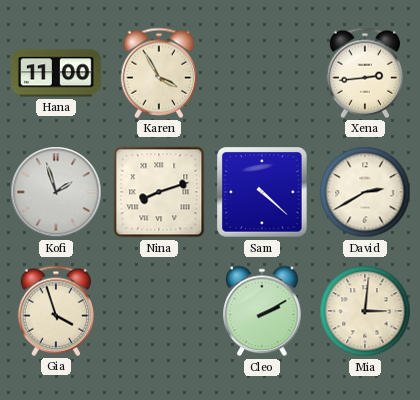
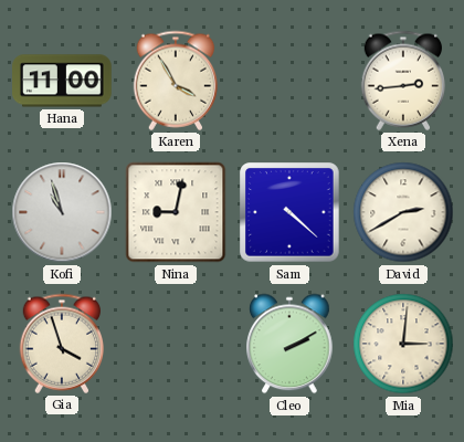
Kofi: 1:57 -> 10:57 (62, 212)
Nina: 8:12 -> 9:02 (176, 212)
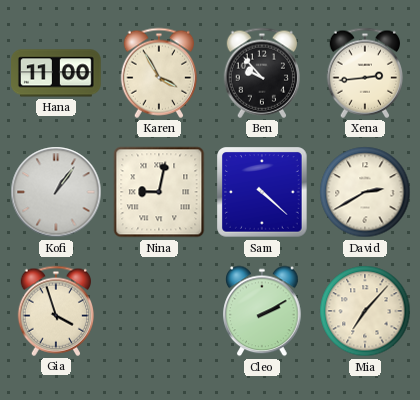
Ben: none -> 9:53 (261, 73)
Kofi: 10:57 -> 1:06 (56, 192)
Mia: 3:01 -> 7:07 (365, 311)
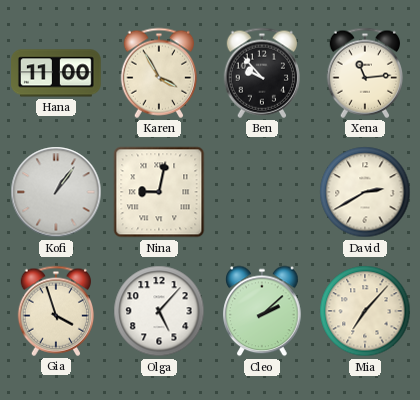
Xena: 2:44 -> 11:14 (364, 73)
Sam: 4:22 -> none (262, 192)
Olga: none -> 5:07 (159, 311)
Cleo: 2:10 -> 2:08 (262, 311)
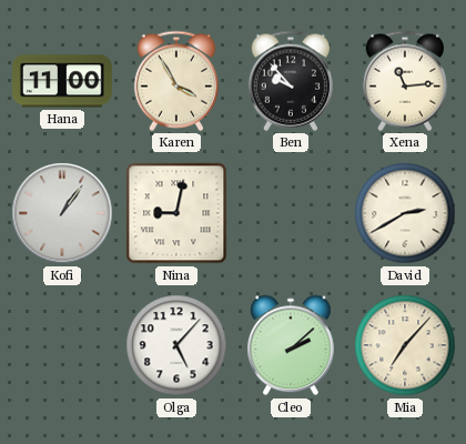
Gia: 3:57 -> none (55, 311)
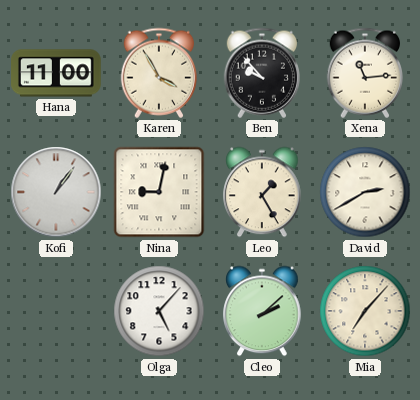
Leo: none -> 1:25 (262, 192)
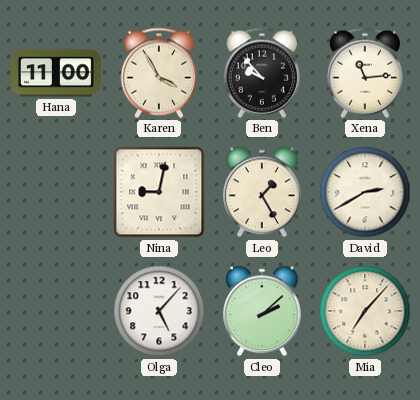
Kofi: 1:06 -> none (56, 192)
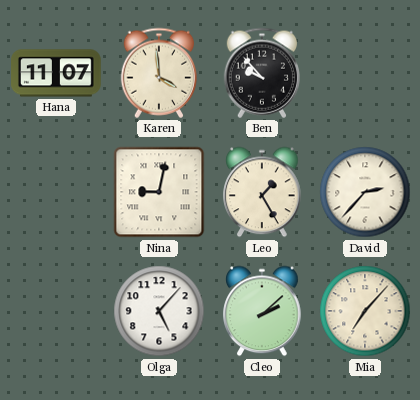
Hana: 11:00 -> 11:07 (57, 73)
Karen: 3:55 -> 3:59 (158, 73)
Xena: 11:14 -> none (364, 73)
David: 2:40 -> 2:37 (365, 192)
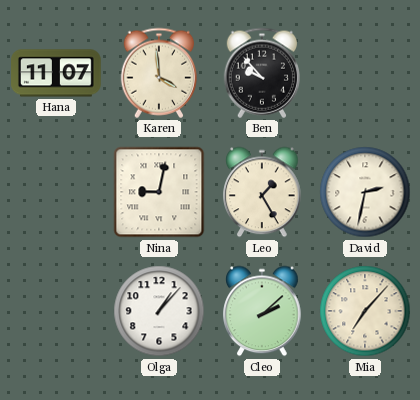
David: 2:37 -> 2:32 (365, 192)
Olga: 5:07 -> 1:07 (159, 311)
